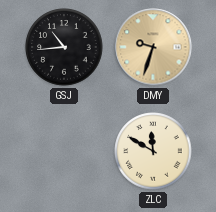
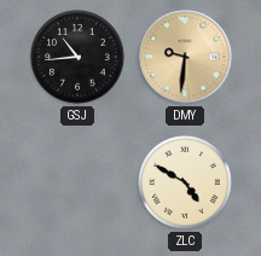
DMY: 9:33 -> 9:31 (185, 57)
ZLC: 11:50 -> 4:50 (185, 182)
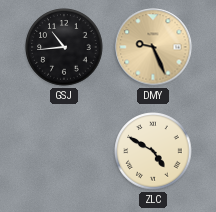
DMY: 9:31 -> 9:26 (153, 47)
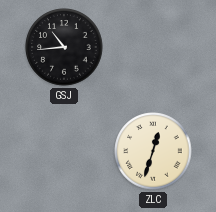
DMY: 9:26 -> none (153, 47)
ZLC: 4:50 -> 12:33 (153, 151)
